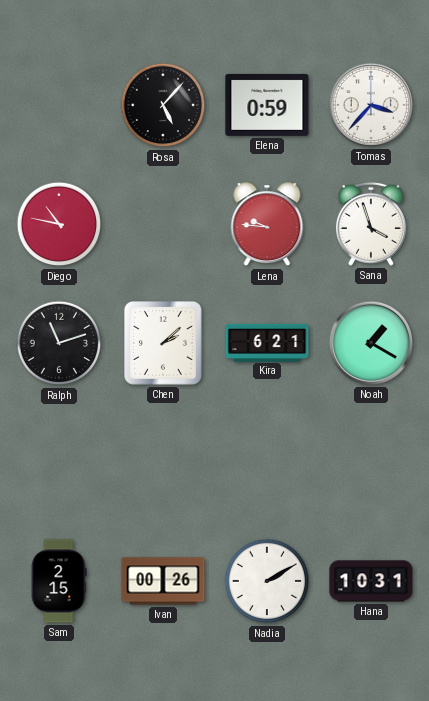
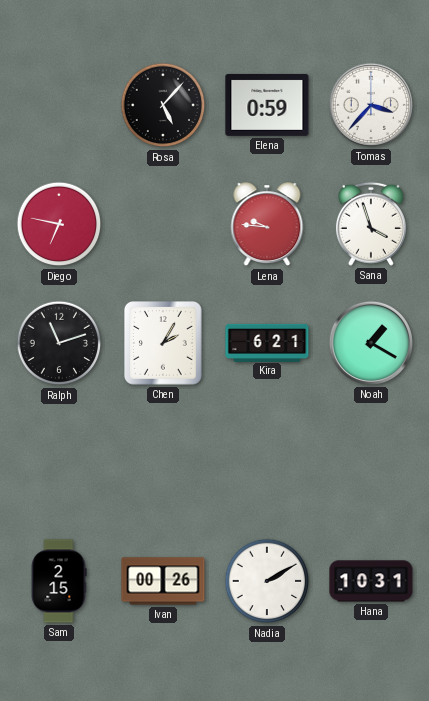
Diego: 10:47 -> 6:47 (59, 224)
Chen: 2:08 -> 2:05 (164, 344)
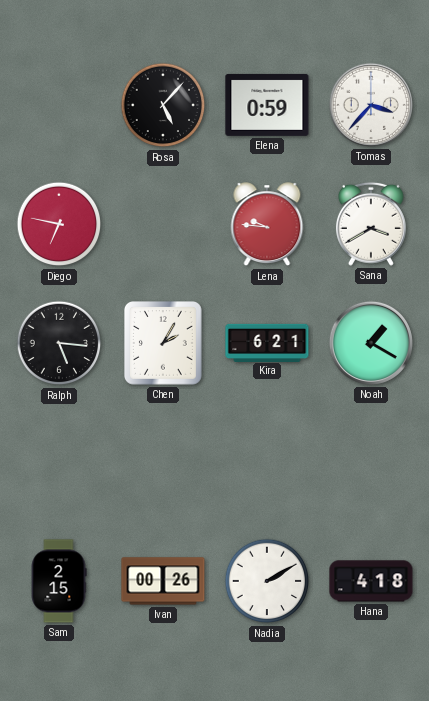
Sana: 3:57 -> 3:40 (371, 224)
Ralph: 11:12 -> 5:16 (59, 343)
Hana: 10:31 -> 4:18 (371, 581)
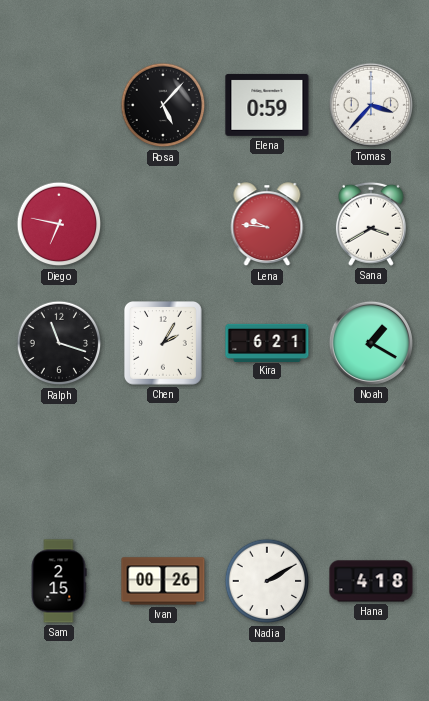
Ralph: 5:16 -> 11:18 (59, 343)
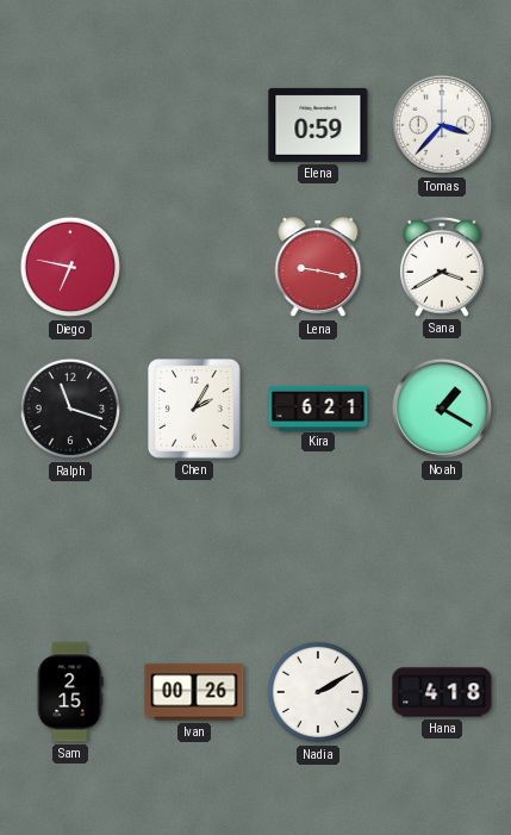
Rosa: 5:07 -> none (163, 105)
Lena: 9:46 -> 9:17 (318, 268)
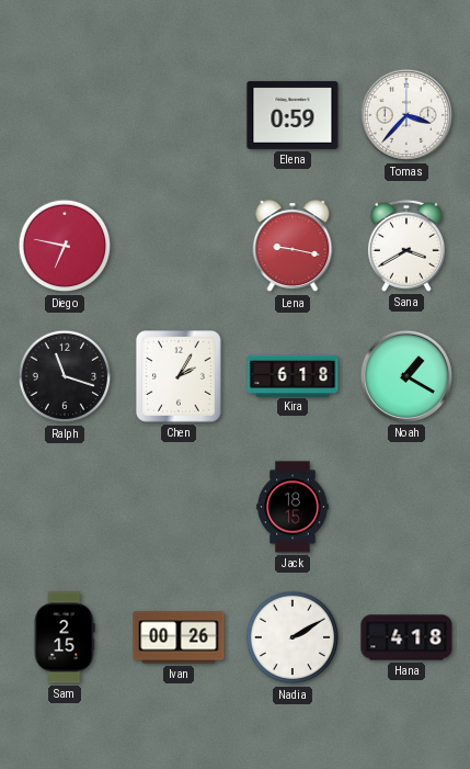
Kira: 6:21 -> 6:18 (293, 375)
Jack: none -> 18:15 (293, 507)
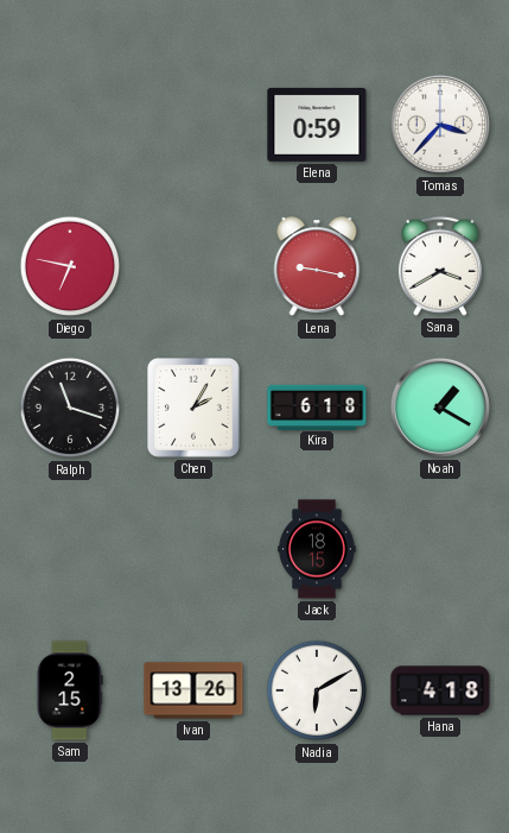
Ivan: 00:26 -> 13:26 (193, 690)
Nadia: 2:10 -> 6:10 (317, 690)
